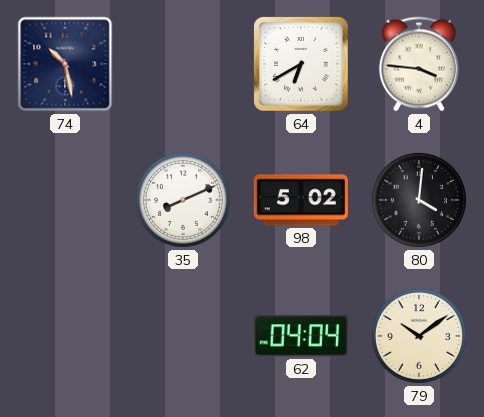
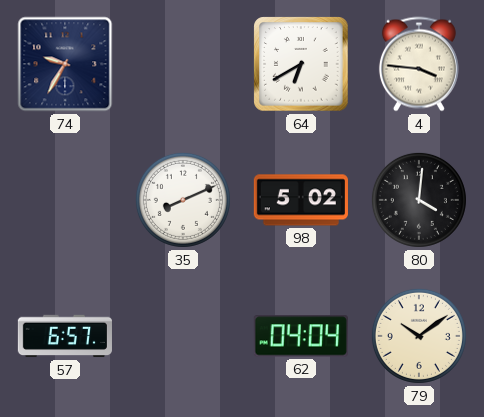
74: 10:28 -> 9:35 (65, 64)
57: none -> 6:57 (65, 336)
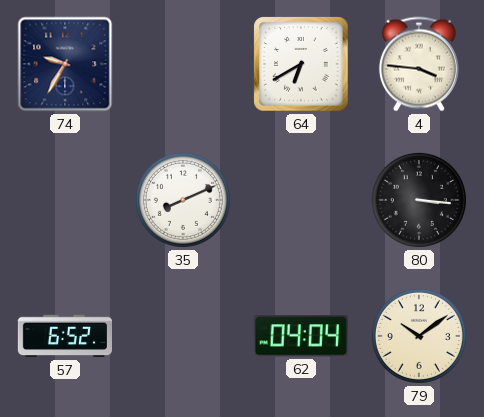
98: 5:02 -> none (301, 200)
80: 4:01 -> 3:16 (419, 200)
57: 6:57 -> 6:52 (65, 336)
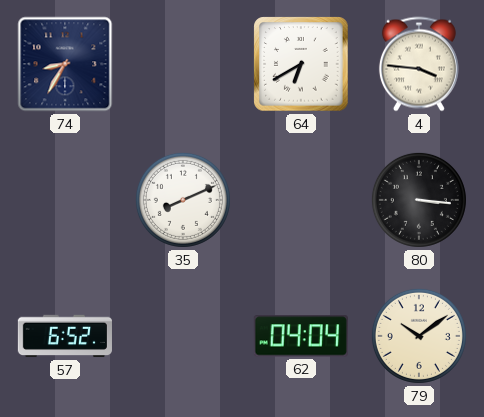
74: 9:35 -> 8:35 (65, 64)
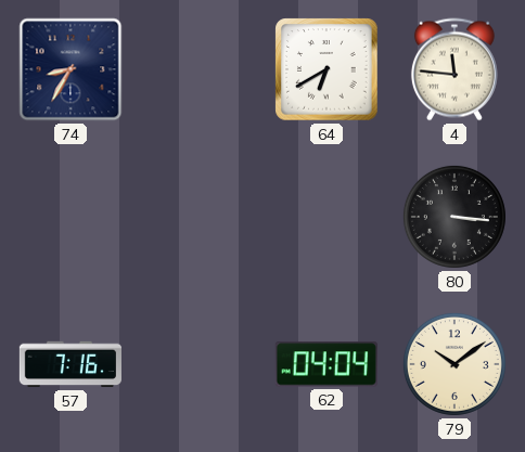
4: 3:46 -> 11:46 (454, 69)
35: 8:11 -> none (183, 200)
57: 6:52 -> 7:16 (71, 364)
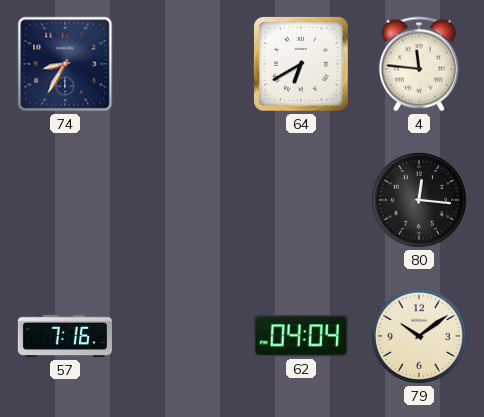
80: 3:16 -> 12:16 (419, 200)
